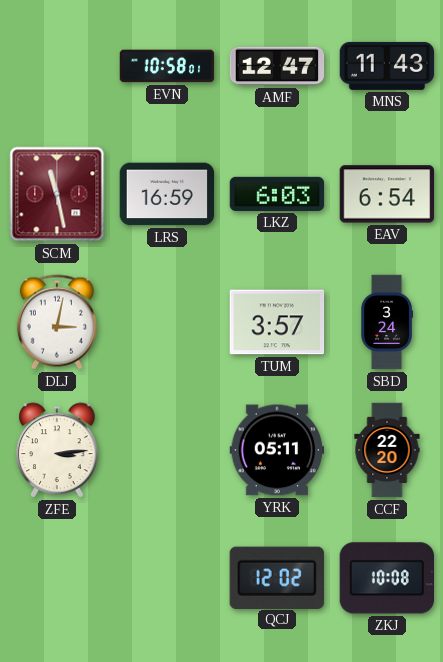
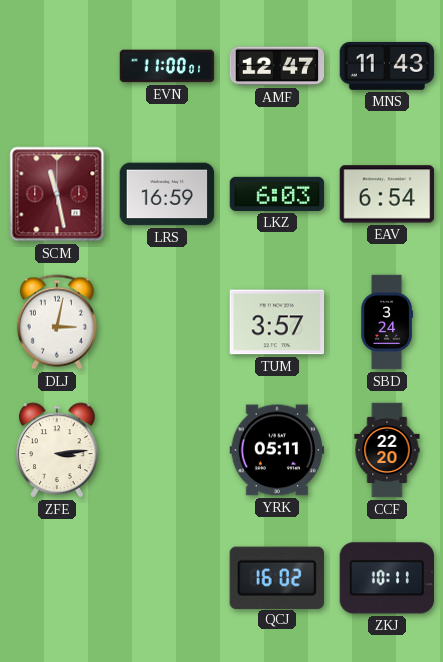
EVN: 10:58 -> 11:00 (167, 66)
QCJ: 12:02 -> 16:02 (277, 577)
ZKJ: 10:08 -> 10:11 (386, 578)
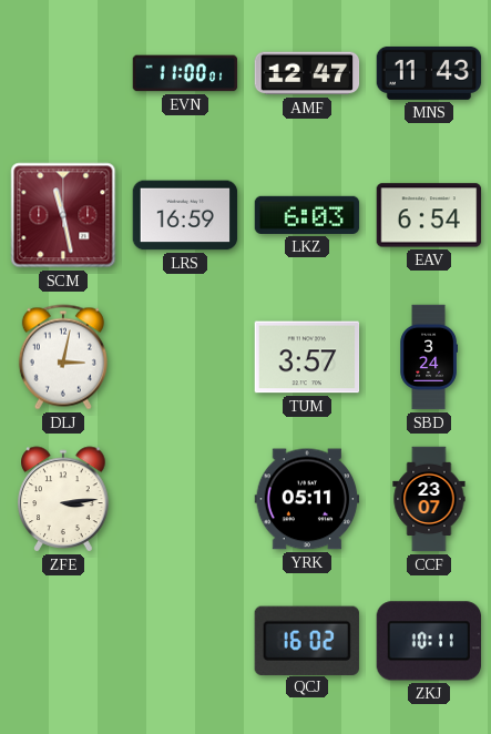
CCF: 22:20 -> 23:07 (429, 499)
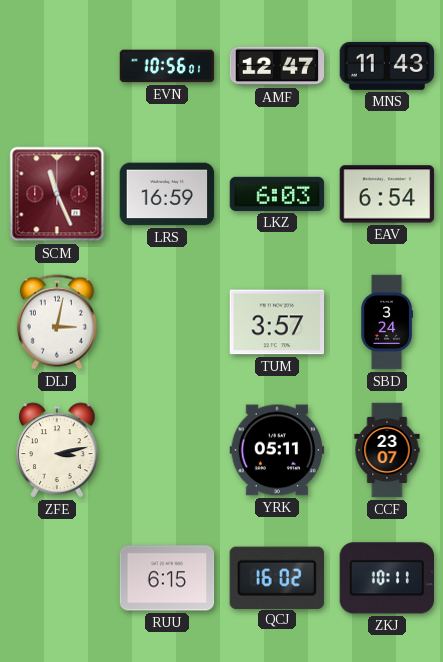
EVN: 11:00 -> 10:56 (167, 66)
SCM: 11:28 -> 11:26 (57, 194)
ZFE: 3:14 -> 3:13 (57, 450)
RUU: none -> 6:15 (167, 578)
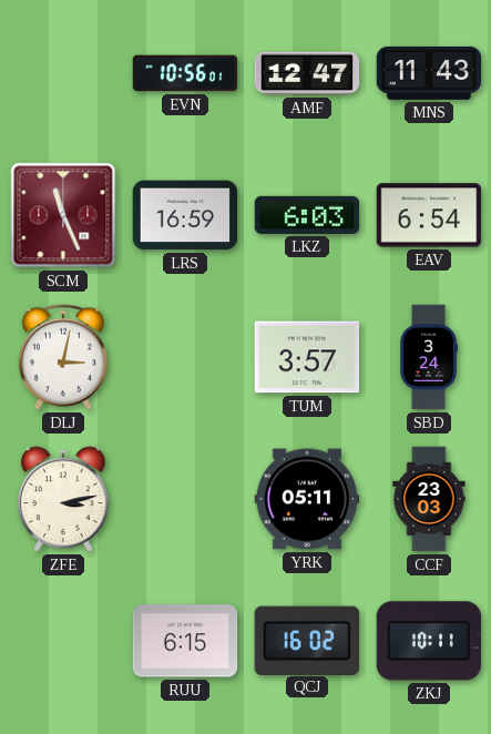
CCF: 23:07 -> 23:03 (429, 499)
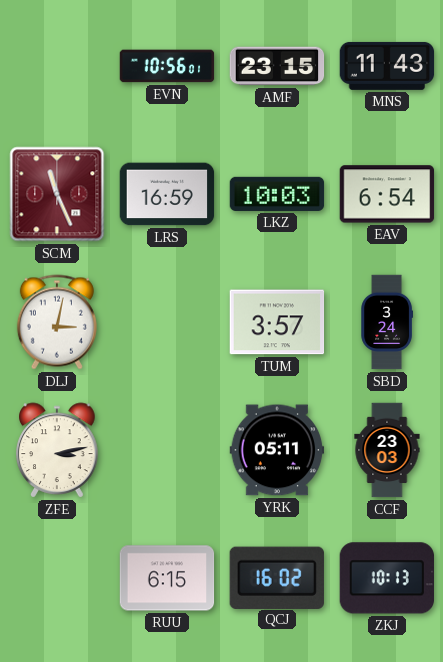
AMF: 12:47 -> 23:15 (277, 66)
LKZ: 6:03 -> 10:03 (277, 194)
ZKJ: 10:11 -> 10:13 (386, 578)
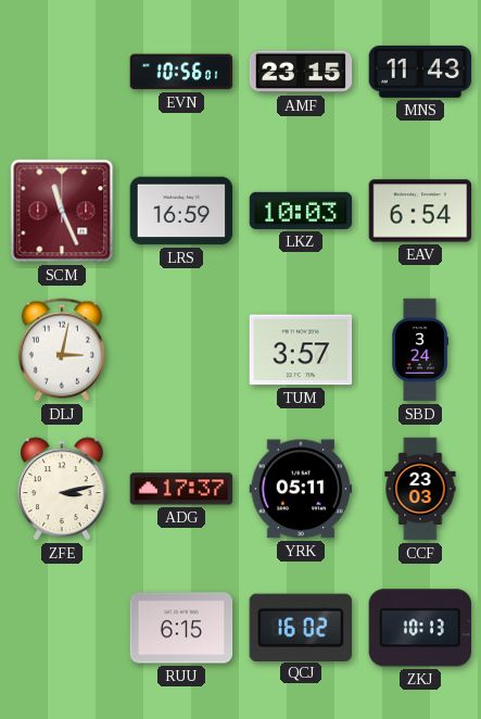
ADG: none -> 17:37 (181, 489)
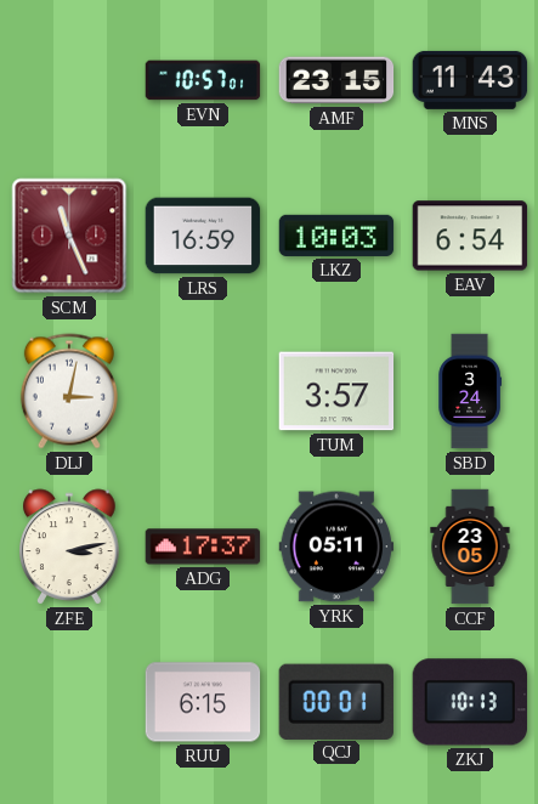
EVN: 10:56 -> 10:57 (203, 80)
CCF: 23:03 -> 23:05 (470, 547)
QCJ: 16:02 -> 00:01 (336, 701)
